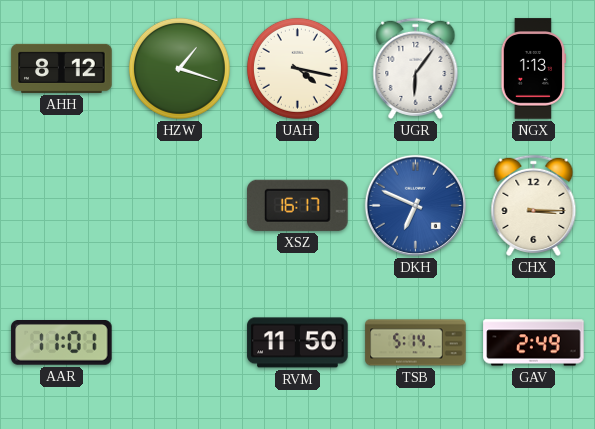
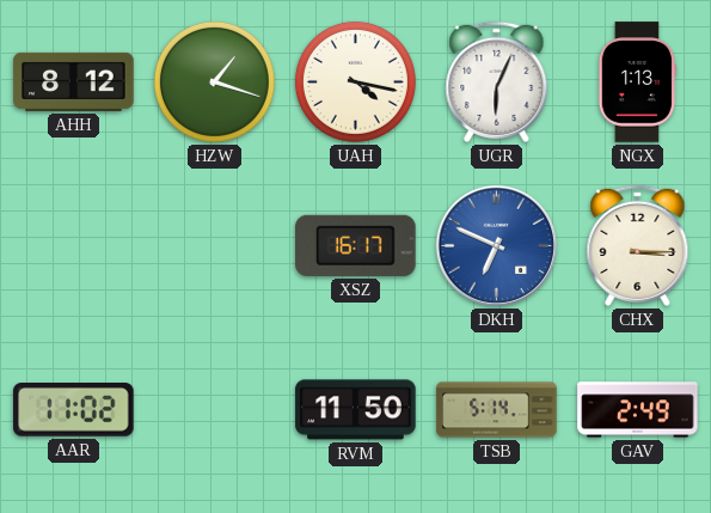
UGR: 6:06 -> 6:04 (497, 81)
AAR: 11:01 -> 11:02 (74, 410)
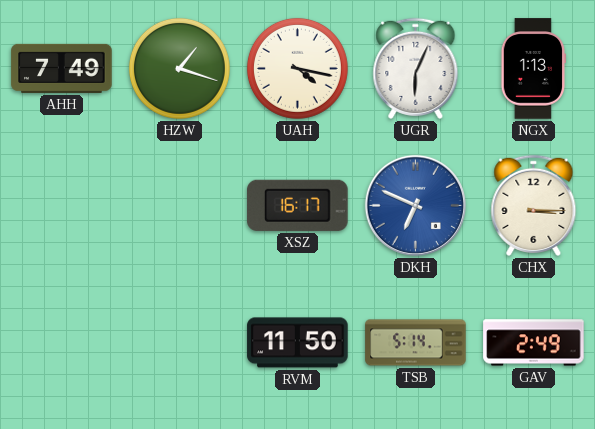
AHH: 8:12 -> 7:49 (62, 68)
AAR: 11:02 -> none (74, 410)
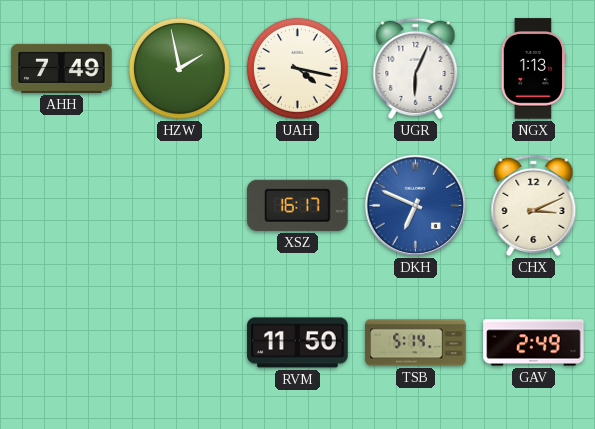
HZW: 1:18 -> 1:58 (179, 68)
CHX: 3:15 -> 3:11 (534, 205)
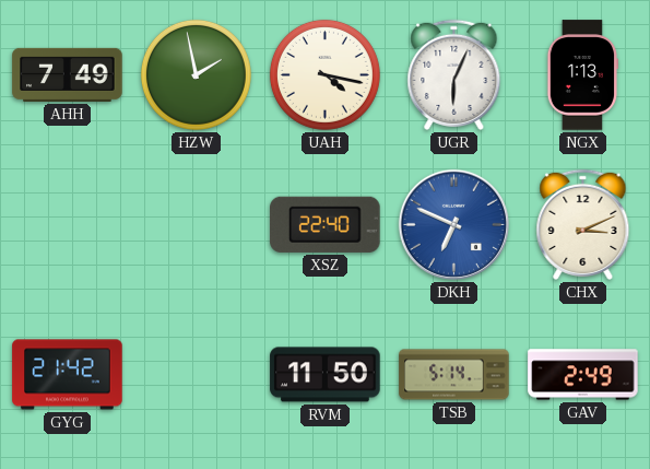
XSZ: 16:17 -> 22:40 (326, 224)
GYG: none -> 21:42 (68, 375)
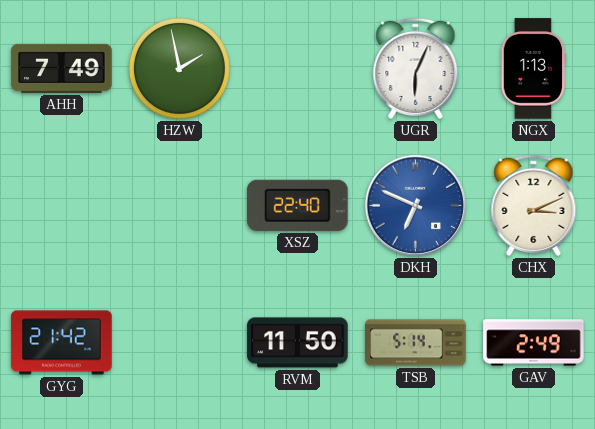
UAH: 4:17 -> none (324, 74)
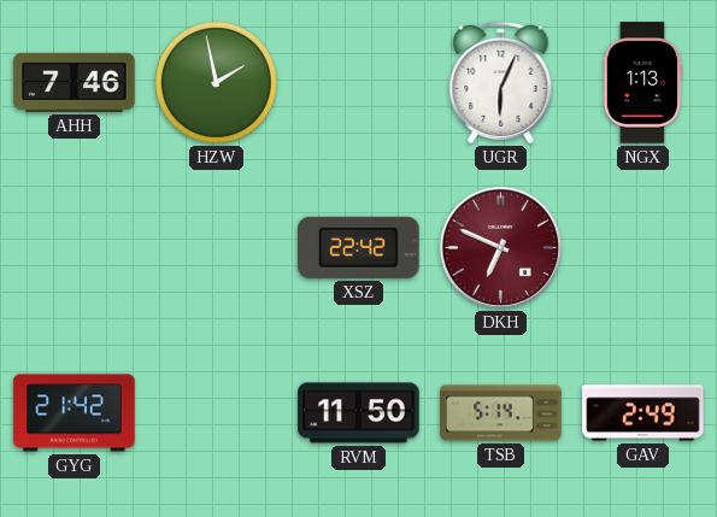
AHH: 7:49 -> 7:46 (75, 82)
XSZ: 22:40 -> 22:42 (359, 247)
DKH dial: blue -> burgundy (500, 247)
CHX: 3:11 -> none (534, 205)
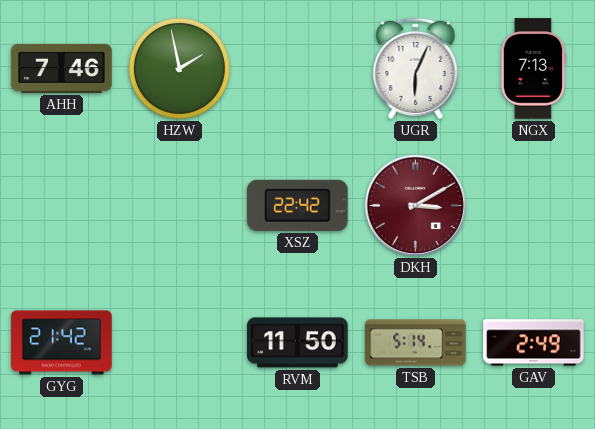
NGX: 1:13 -> 7:13 (533, 69)
DKH: 6:49 -> 3:10 (415, 205)
